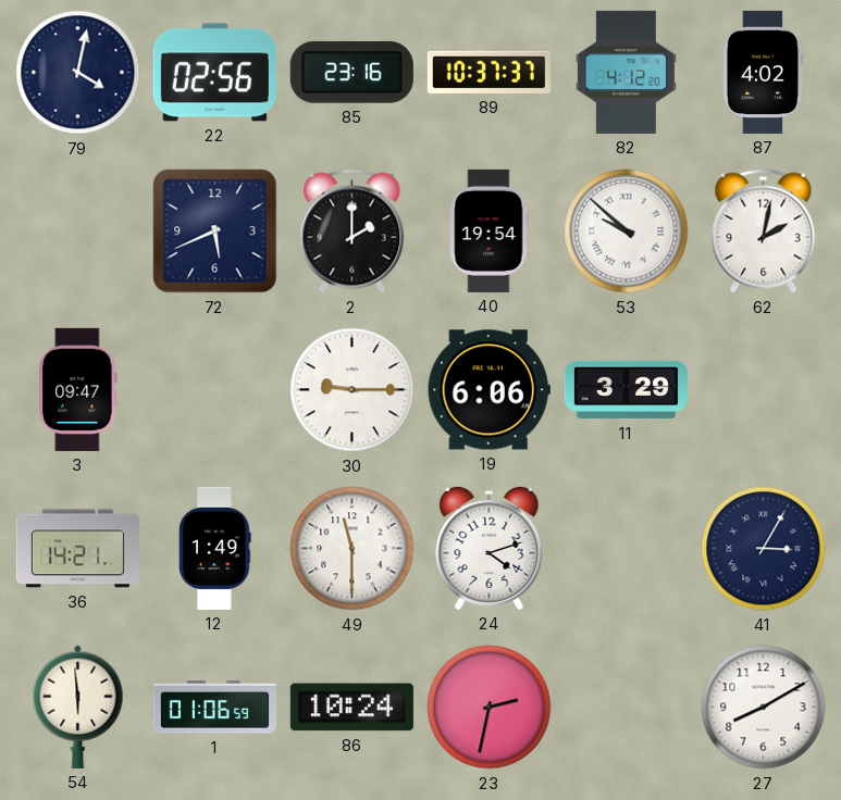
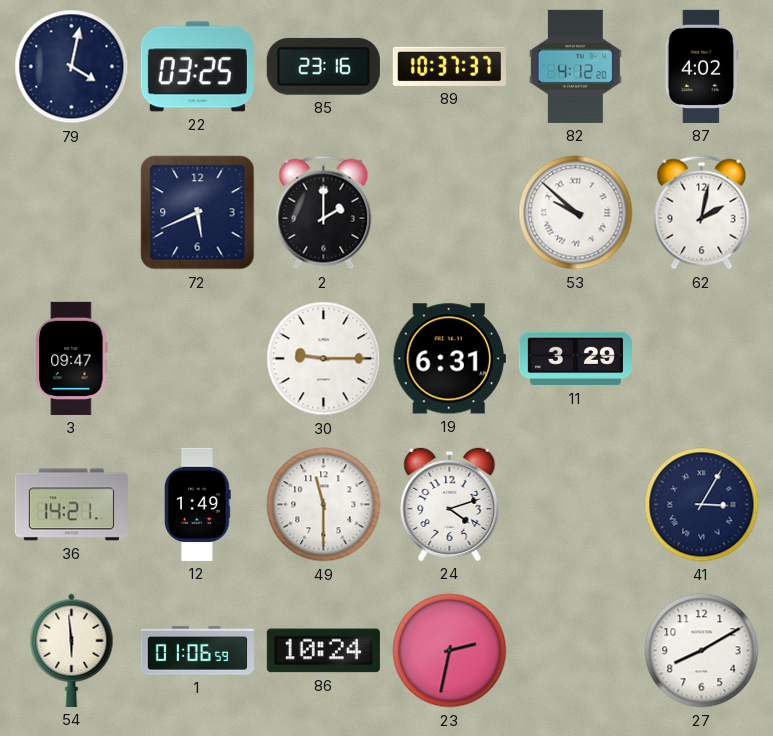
22: 02:56 -> 03:25 (197, 67)
40: 19:54 -> none (490, 230)
19: 6:06 -> 6:31 (449, 359)
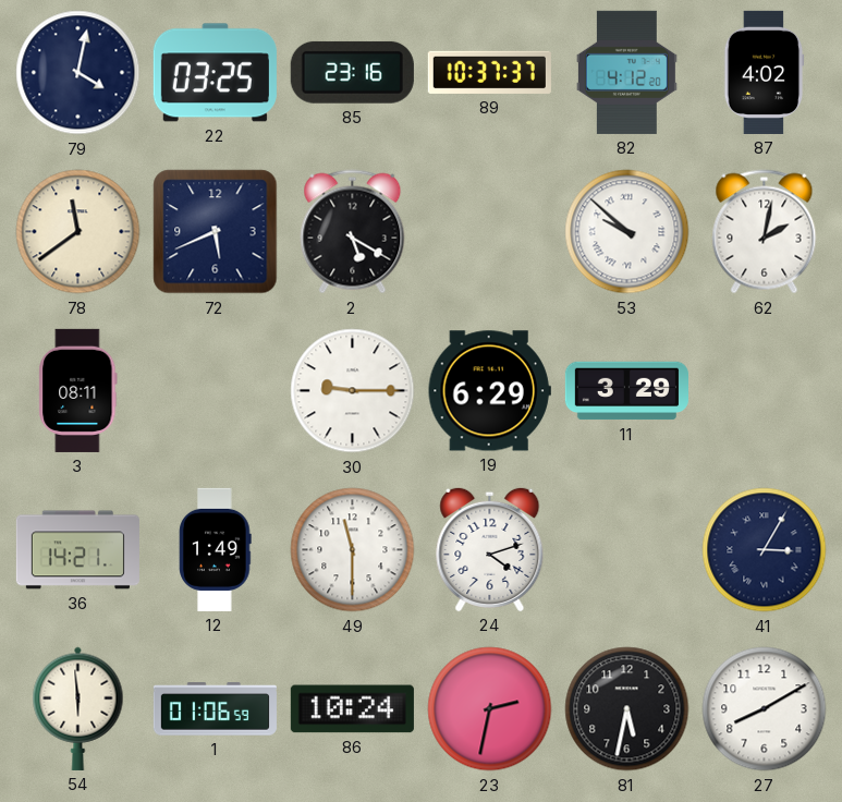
78: none -> 11:39 (78, 232)
2: 2:00 -> 5:20 (353, 232)
3: 09:47 -> 08:11 (78, 390)
19: 6:31 -> 6:29 (489, 391)
81: none -> 5:32 (627, 709)
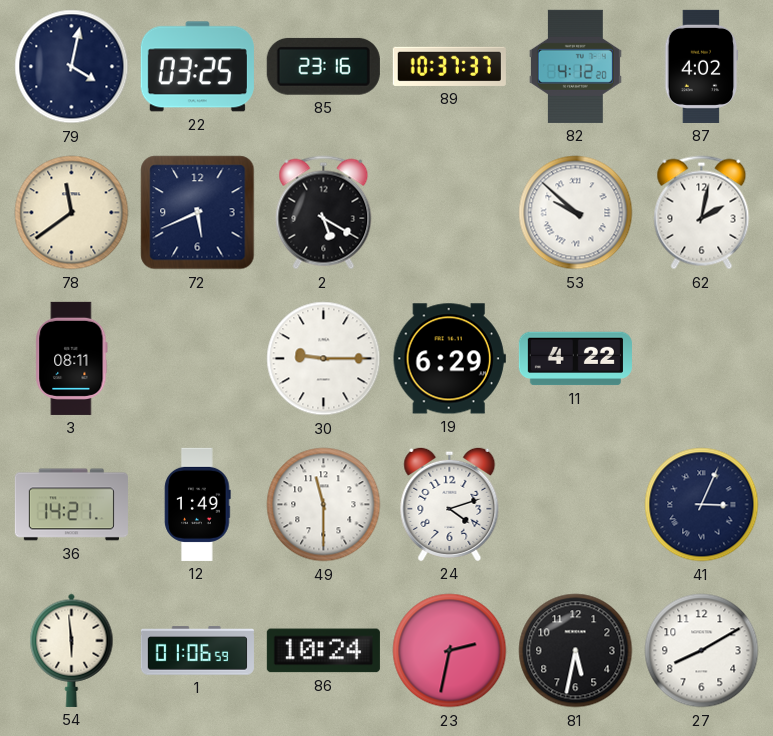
11: 3:29 -> 4:22 (575, 359)
41: 3:05 -> 3:04 (702, 505)
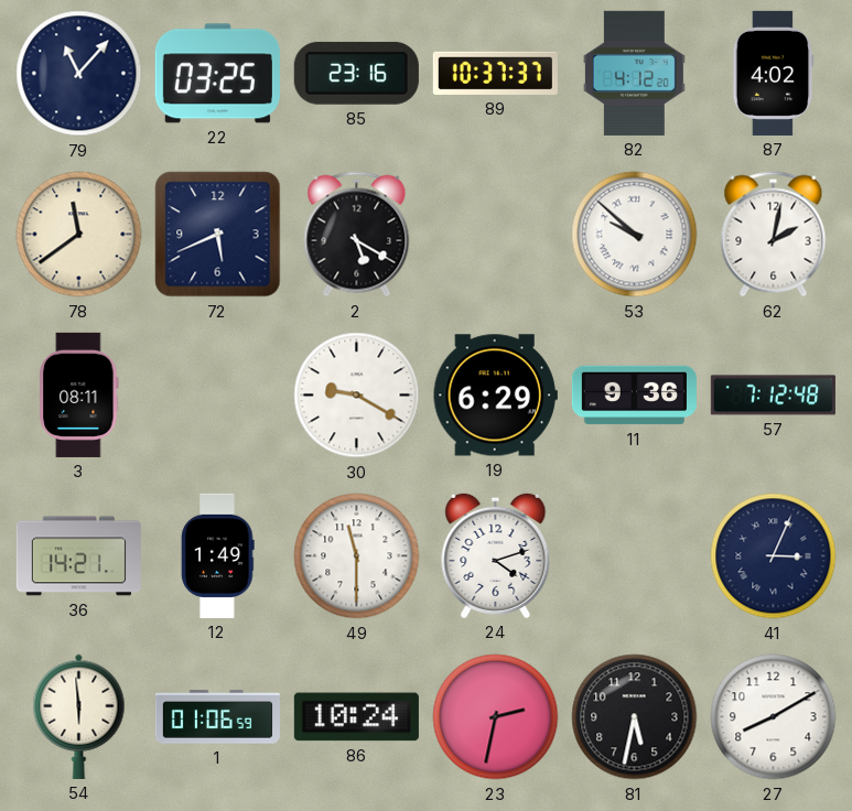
79: 4:02 -> 11:07 (79, 74)
30: 9:15 -> 9:20 (357, 396)
11: 4:22 -> 9:36 (634, 396)
57: none -> 7:12 (773, 396)
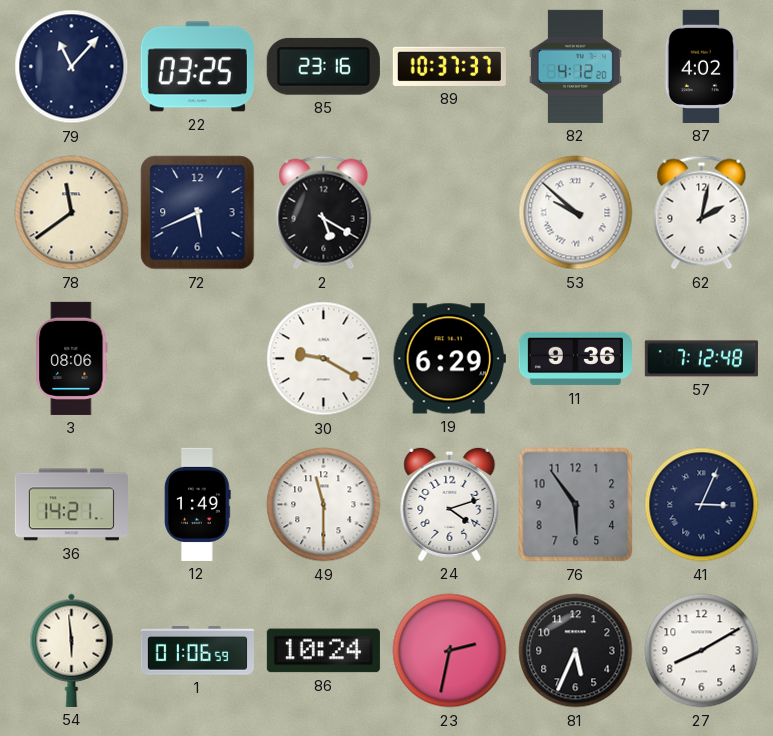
3: 08:11 -> 08:06 (72, 358)
76: none -> 5:54 (576, 505)
81: 5:32 -> 5:34 (576, 651)
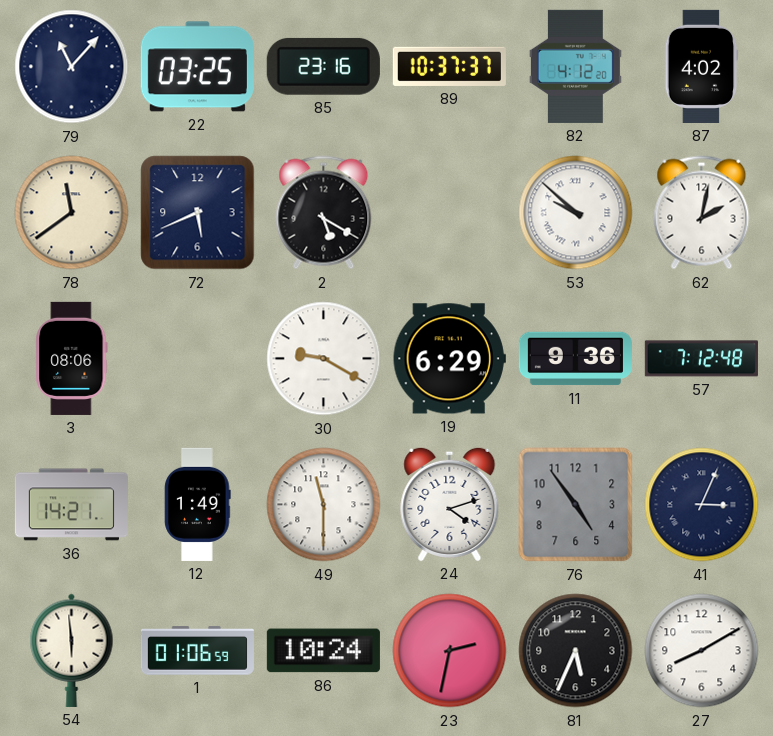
76: 5:54 -> 4:54 (576, 505)
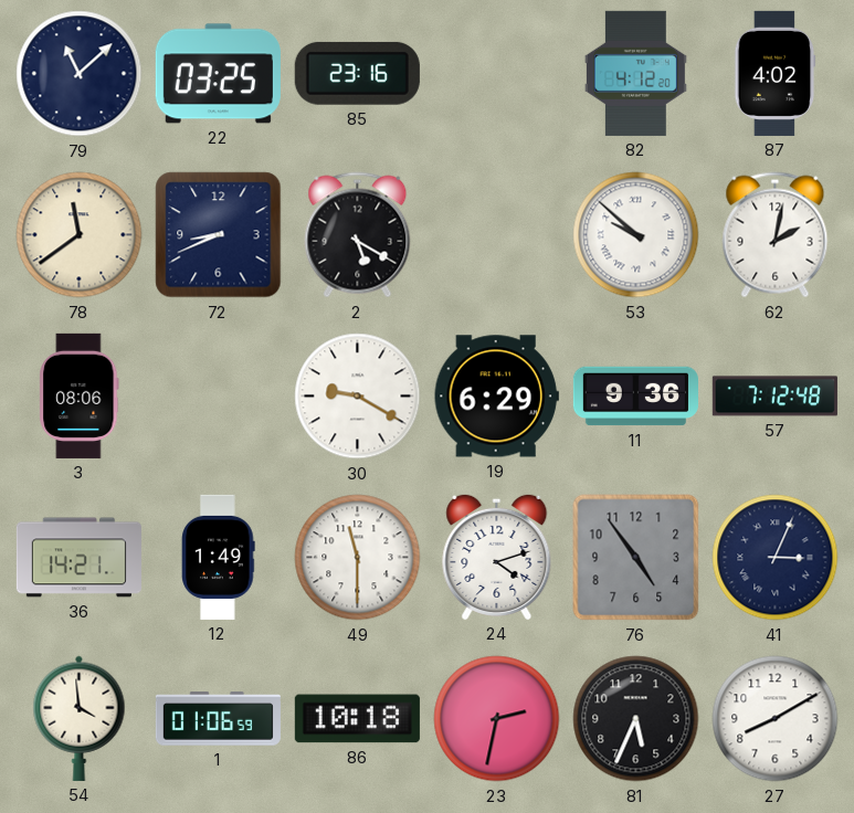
79: 11:07 -> 11:08 (80, 74)
89: 10:37 -> none (449, 66)
72: 5:41 -> 8:41 (219, 235)
54: 5:59 -> 3:59 (80, 718)
86: 10:24 -> 10:18 (357, 719)
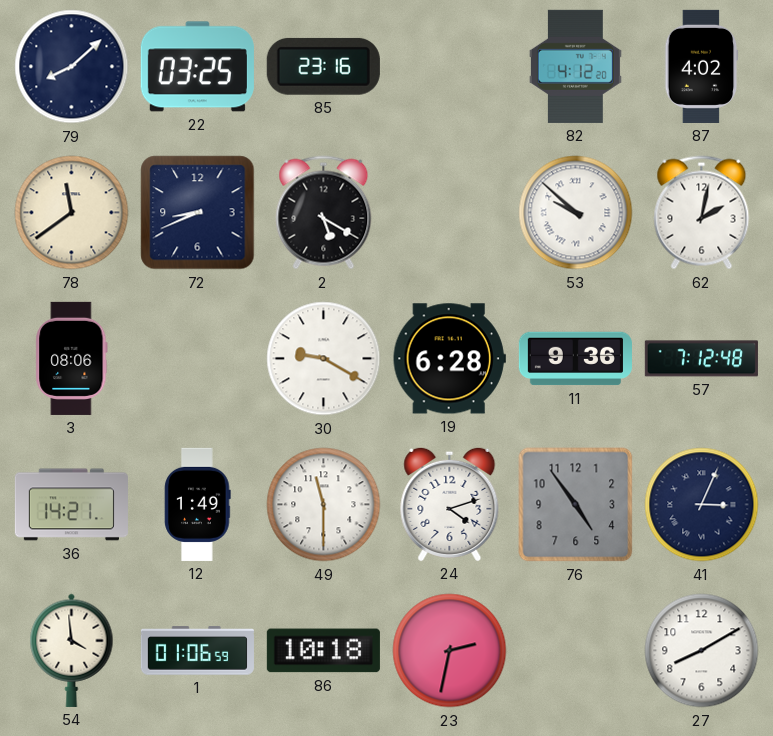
79: 11:08 -> 8:08 (72, 67)
19: 6:29 -> 6:28 (449, 359)
81: 5:34 -> none (636, 719)
